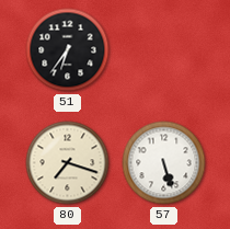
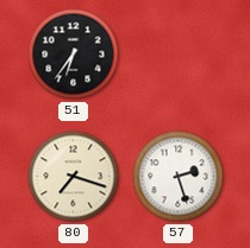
57: 5:27 -> 2:27 (179, 177)
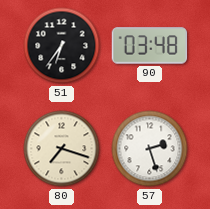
90: none -> 03:48 (150, 46)
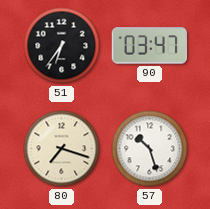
90: 03:48 -> 03:47 (150, 46)
57: 2:27 -> 10:27 (150, 149)
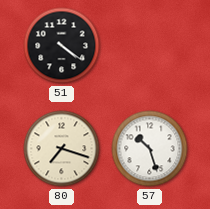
51: 6:36 -> 4:21 (62, 46)
90: 03:47 -> none (150, 46)
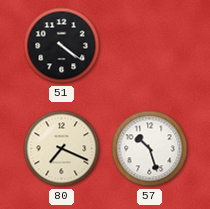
80: 7:18 -> 7:19 (62, 149)
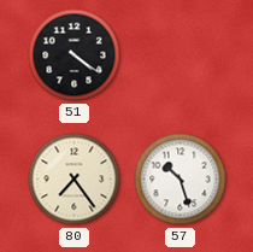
80: 7:19 -> 7:24 (75, 180)
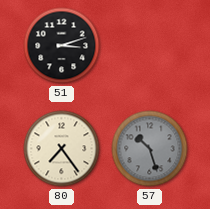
51: 4:21 -> 3:12 (62, 46)
57 dial: white -> grey (150, 149)
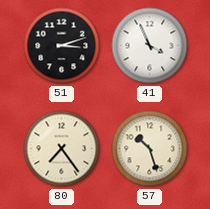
41: none -> 3:56 (150, 46)
57 dial: grey -> cream (150, 149)
